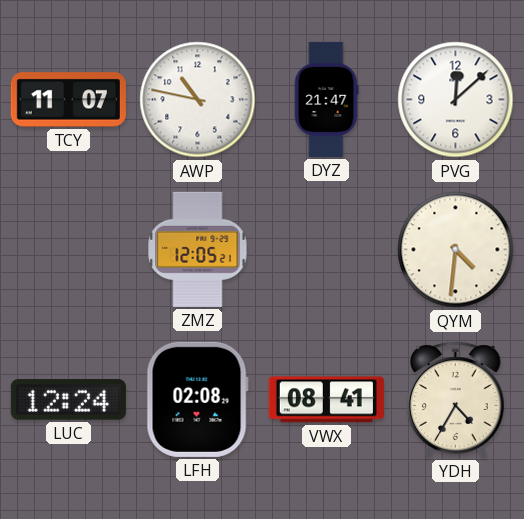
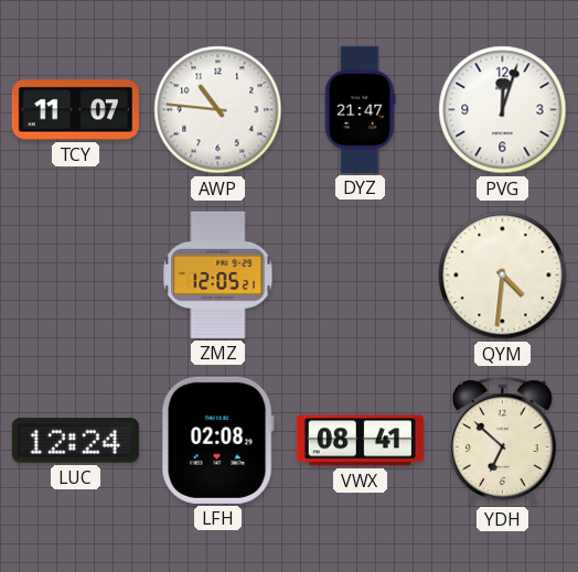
AWP: 10:47 -> 10:46 (218, 110)
PVG: 12:08 -> 12:03 (503, 110)
YDH: 4:35 -> 6:52 (503, 441)
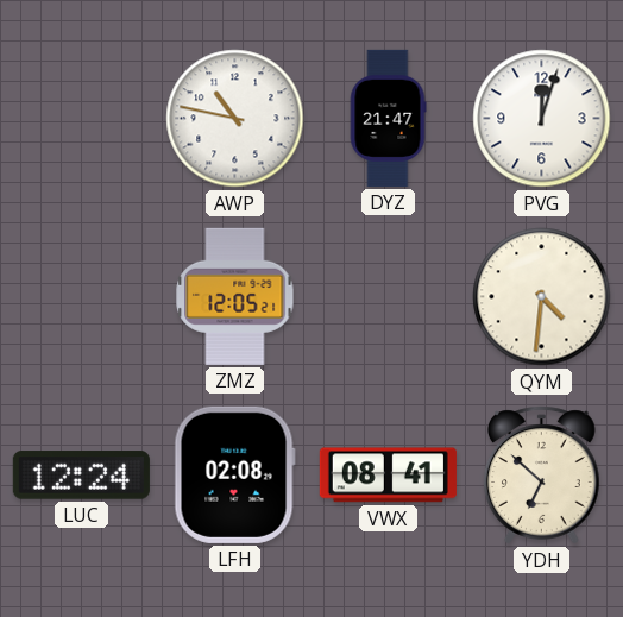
TCY: 11:07 -> none (75, 110)
AWP: 10:46 -> 10:47 (235, 119)
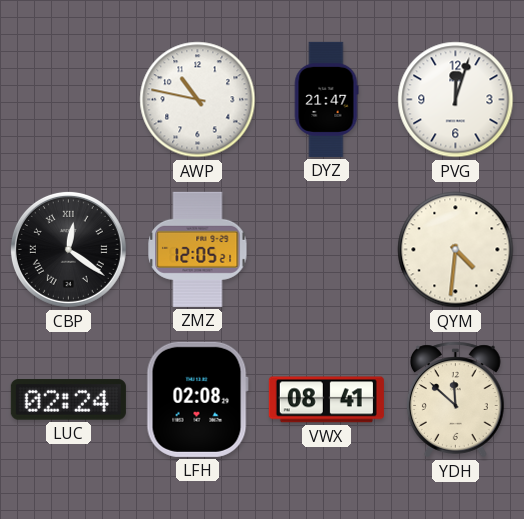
CBP: none -> 12:21 (68, 249)
LUC: 12:24 -> 02:24 (68, 400)
YDH: 6:52 -> 11:52 (456, 400)
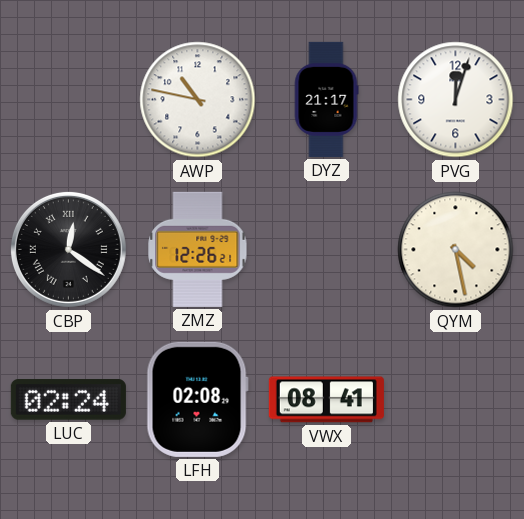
DYZ: 21:47 -> 21:17 (326, 99)
ZMZ: 12:05 -> 12:26 (198, 249)
QYM: 4:31 -> 4:28 (456, 250)
YDH: 11:52 -> none (456, 400)
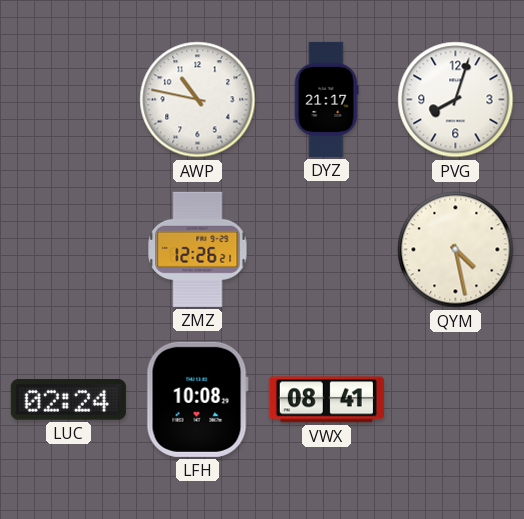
PVG: 12:03 -> 8:03 (456, 100)
CBP: 12:21 -> none (68, 249)
LFH: 02:08 -> 10:08 (197, 399)
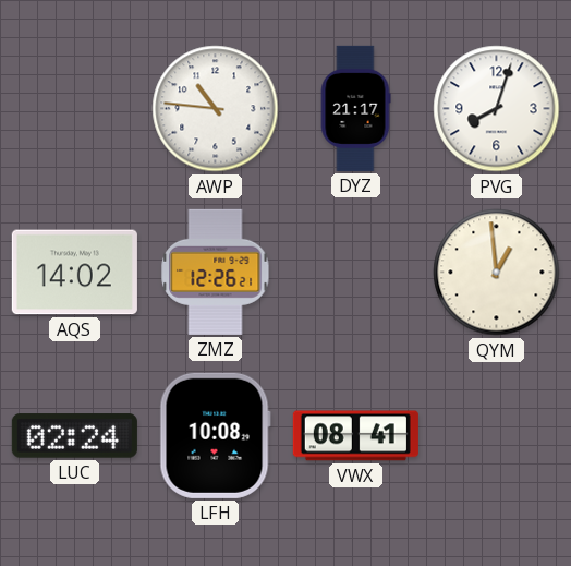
AWP: 10:47 -> 10:46 (216, 109)
AQS: none -> 14:02 (74, 273)
QYM: 4:28 -> 12:59 (497, 273)
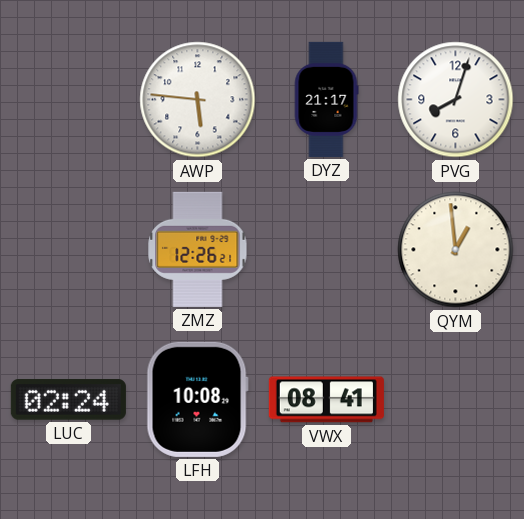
AWP: 10:46 -> 5:46 (198, 100)
AQS: 14:02 -> none (74, 273)
